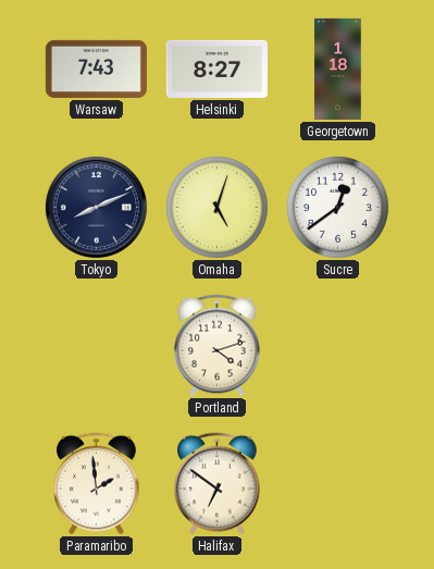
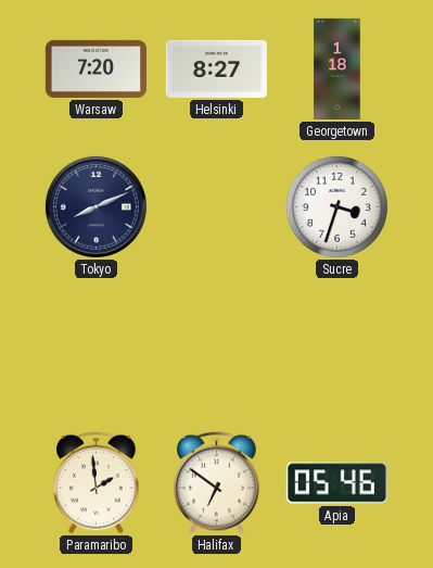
Warsaw: 7:43 -> 7:20 (95, 68)
Omaha: 5:03 -> none (216, 207)
Sucre: 12:39 -> 3:33 (336, 206)
Portland: 4:12 -> none (218, 346)
Apia: none -> 05:46 (336, 483)
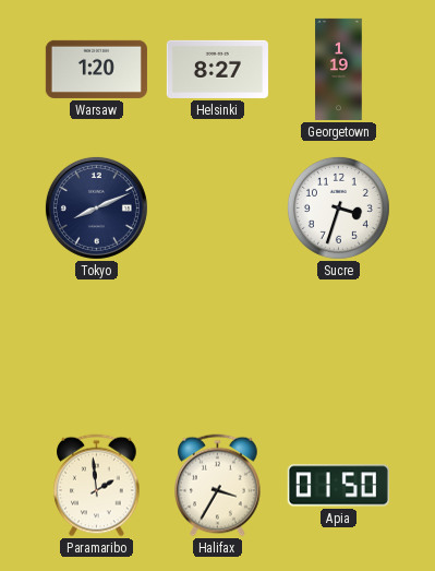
Warsaw: 7:20 -> 1:20 (96, 69)
Georgetown: 1:18 -> 1:19 (339, 69)
Halifax: 6:51 -> 3:35 (218, 486)
Apia: 05:46 -> 01:50 (338, 486)
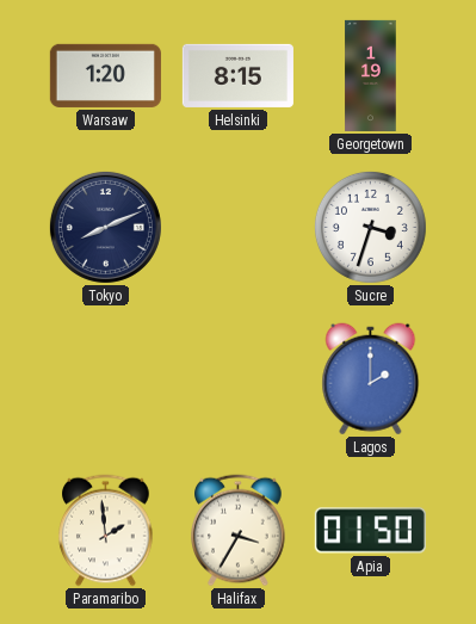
Helsinki: 8:27 -> 8:15 (237, 75)
Lagos: none -> 2:00 (371, 379)
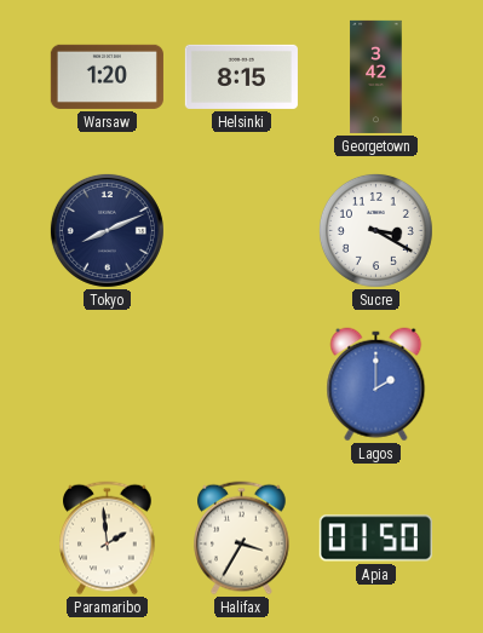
Georgetown: 1:19 -> 3:42 (376, 76)
Sucre: 3:33 -> 3:20 (375, 230)
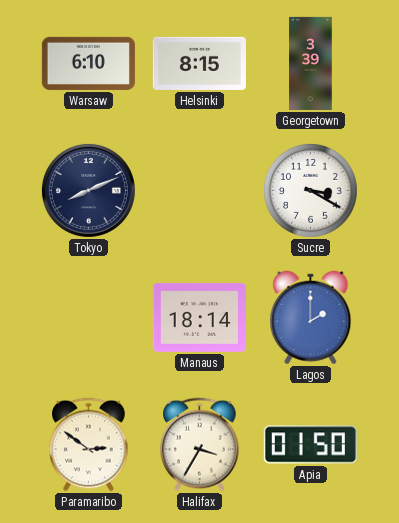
Warsaw: 1:20 -> 6:10 (88, 63)
Georgetown: 3:42 -> 3:39 (311, 63)
Manaus: none -> 18:14 (199, 317)
Paramaribo: 1:59 -> 2:51 (89, 445)
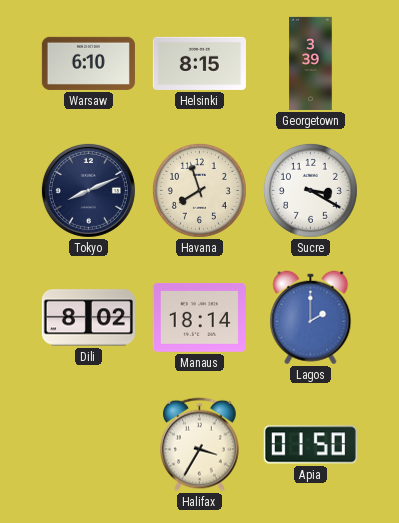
Havana: none -> 7:57 (199, 190)
Dili: none -> 8:02 (88, 318)
Paramaribo: 2:51 -> none (89, 445)
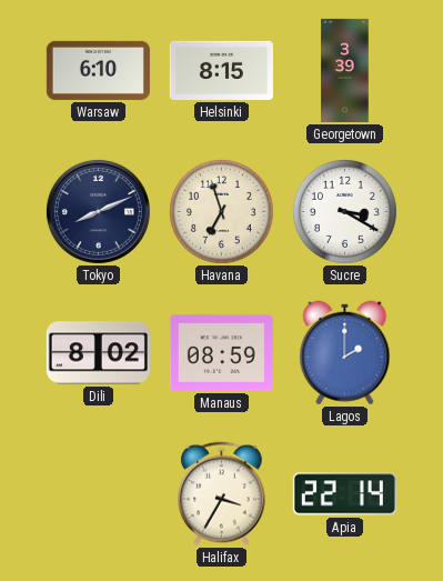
Havana: 7:57 -> 6:57 (221, 211)
Manaus: 18:14 -> 08:59 (221, 352)
Apia: 01:50 -> 22:14 (344, 494)
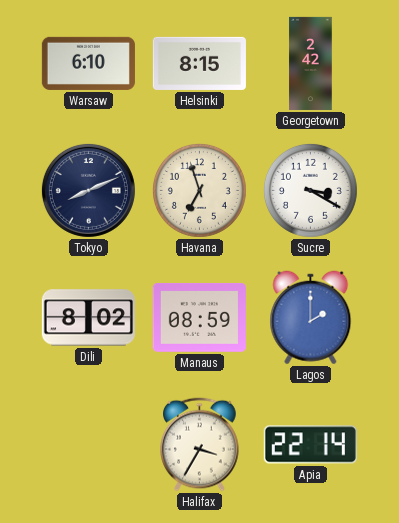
Georgetown: 3:39 -> 2:42 (311, 63)
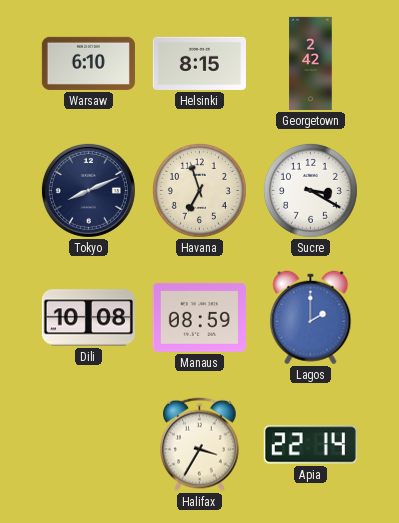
Dili: 8:02 -> 10:08 (88, 318)
